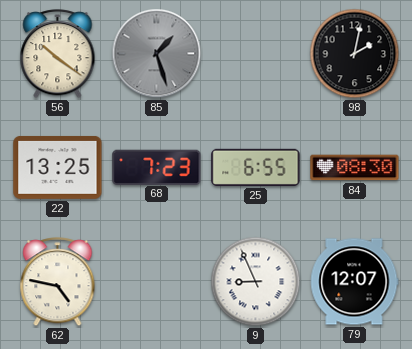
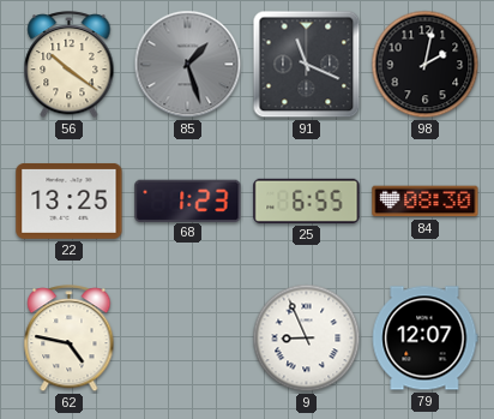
91: none -> 11:19 (307, 65)
68: 7:23 -> 1:23 (188, 200)
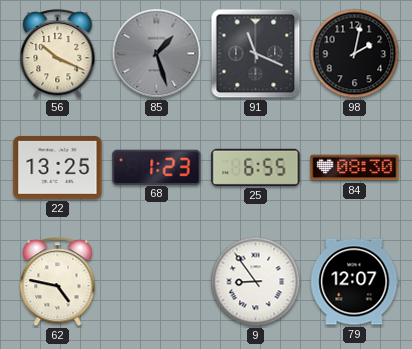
56: 10:21 -> 10:19 (58, 54)
9: 8:56 -> 8:54 (256, 282)
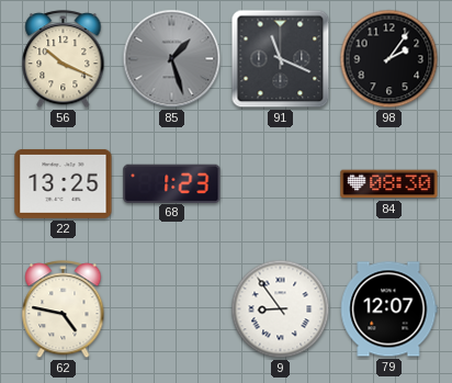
98: 2:02 -> 2:06 (389, 59)
25: 6:55 -> none (256, 167)
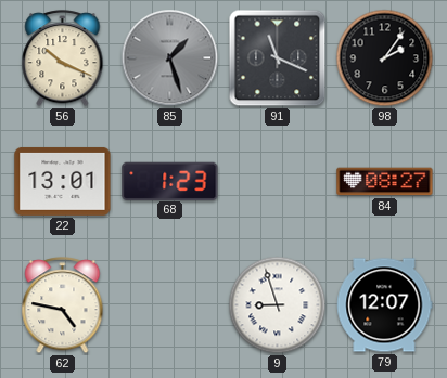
22: 13:25 -> 13:01 (63, 181)
84: 08:30 -> 08:27 (385, 182)
9: 8:54 -> 8:57 (278, 305)
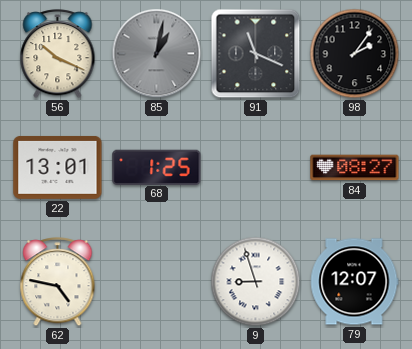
85: 1:27 -> 1:02 (157, 54)
68: 1:23 -> 1:25 (157, 167)
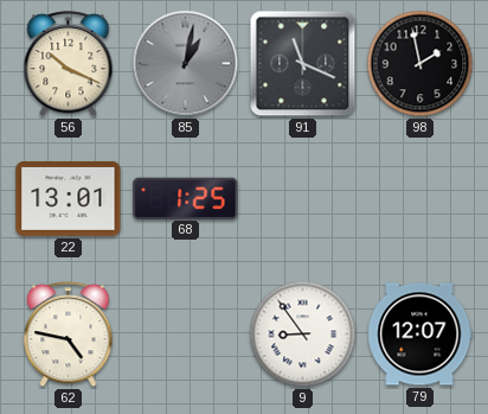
98: 2:06 -> 1:58 (420, 64)
84: 08:27 -> none (355, 168)
9: 8:57 -> 8:54 (303, 335)
